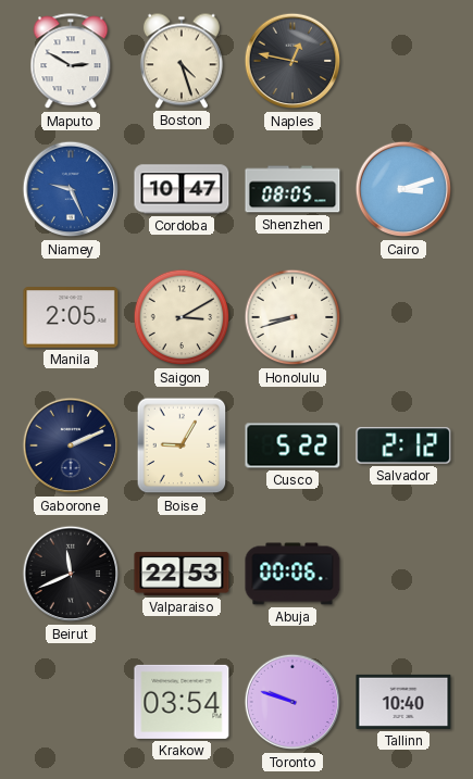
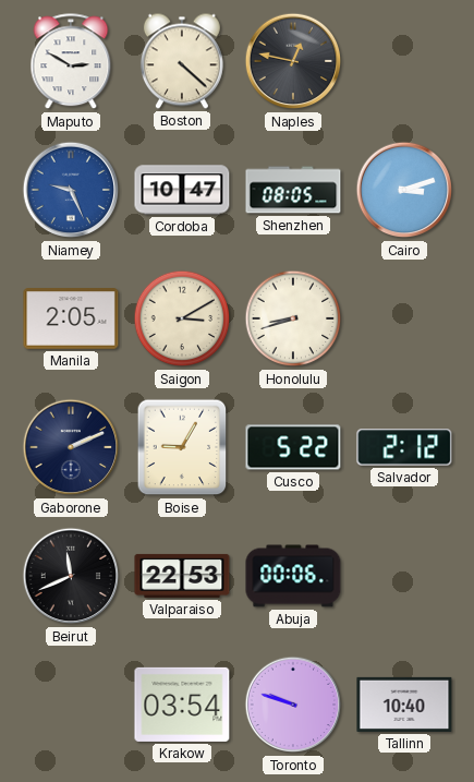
Boston: 4:27 -> 4:22 (182, 61)
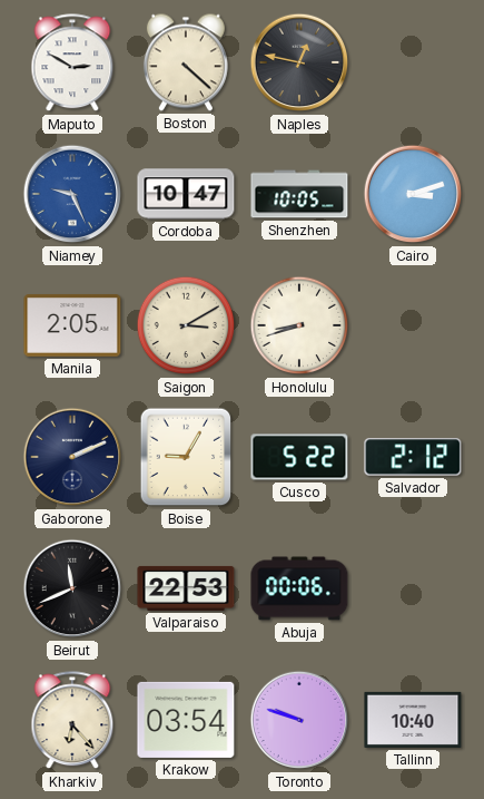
Shenzhen: 08:05 -> 10:05 (299, 194)
Kharkiv: none -> 6:23 (72, 721)
